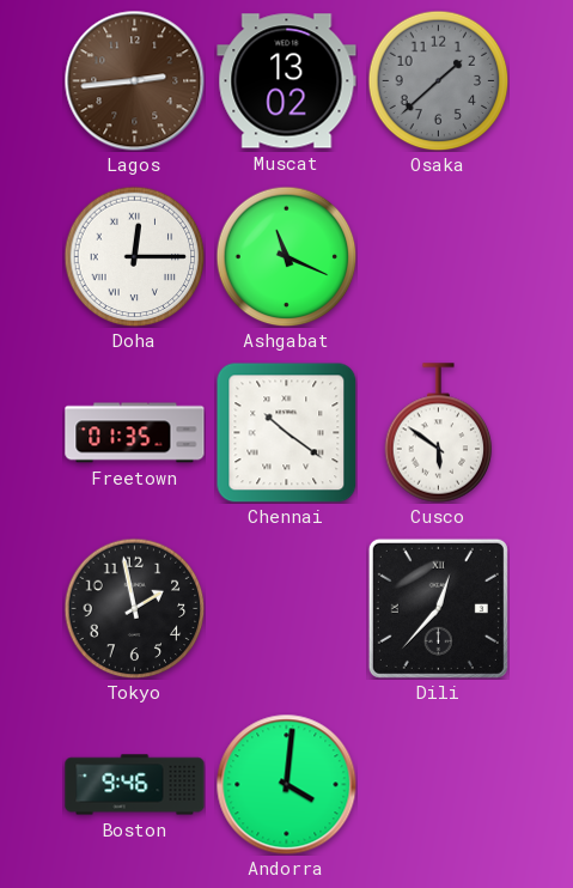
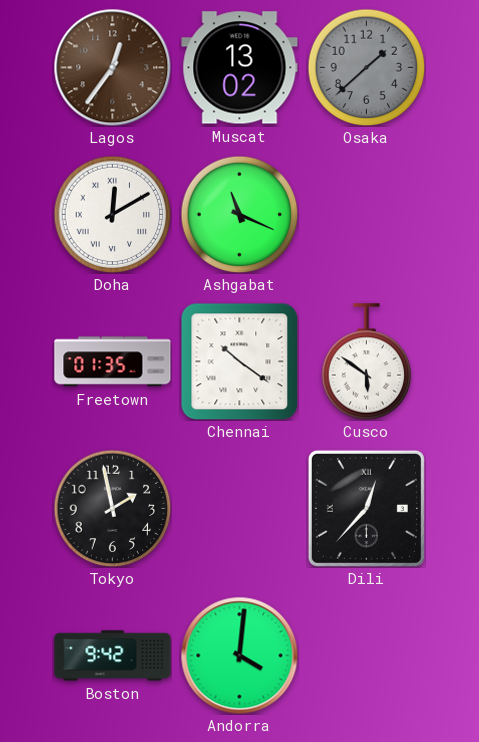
Lagos: 2:44 -> 12:36 (112, 67)
Doha: 12:15 -> 12:10 (112, 214)
Boston: 9:46 -> 9:42 (113, 656)
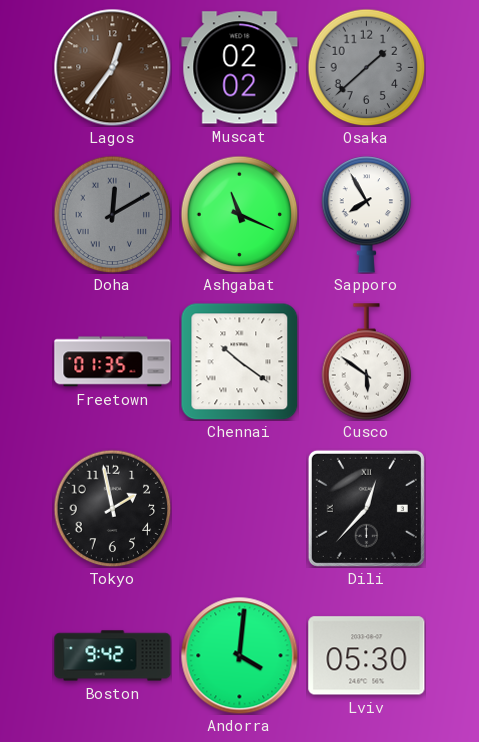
Muscat: 13:02 -> 02:02 (240, 68)
Doha dial: white -> grey (112, 214)
Sapporo: none -> 7:55 (367, 215)
Lviv: none -> 05:30 (367, 656)
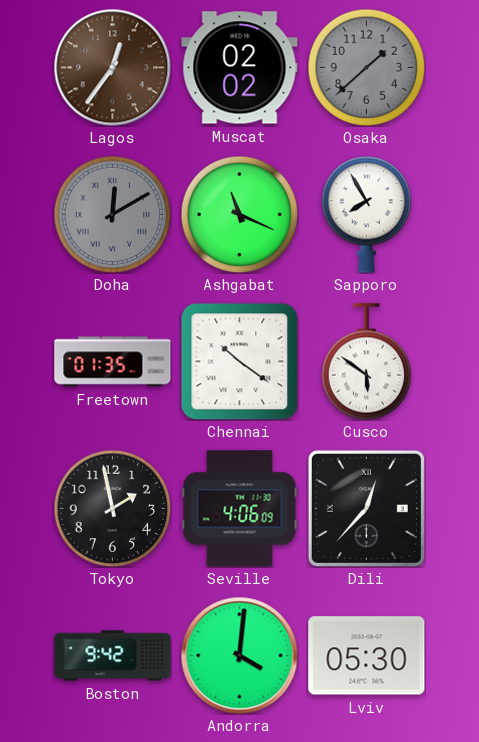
Seville: none -> 4:06 (240, 509)
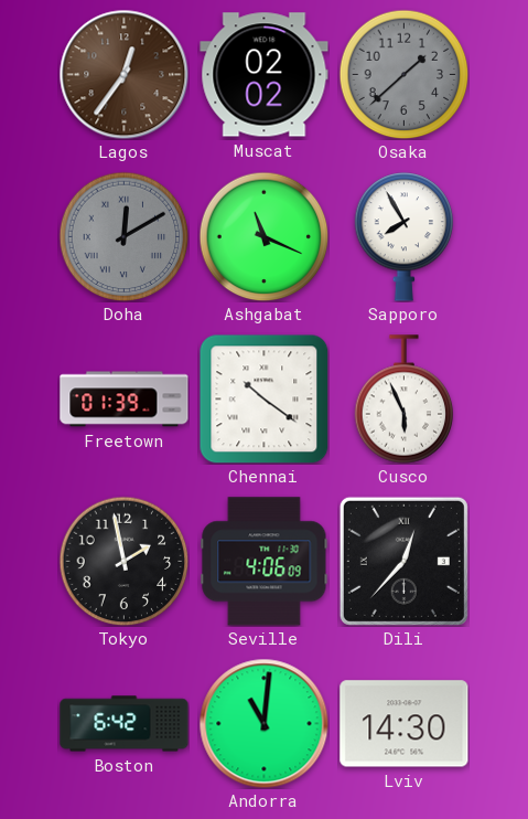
Freetown: 01:35 -> 01:39 (125, 400)
Cusco: 5:51 -> 5:56 (405, 400)
Boston: 9:42 -> 6:42 (125, 724)
Andorra: 4:01 -> 11:01 (263, 723)
Lviv: 05:30 -> 14:30 (405, 724)
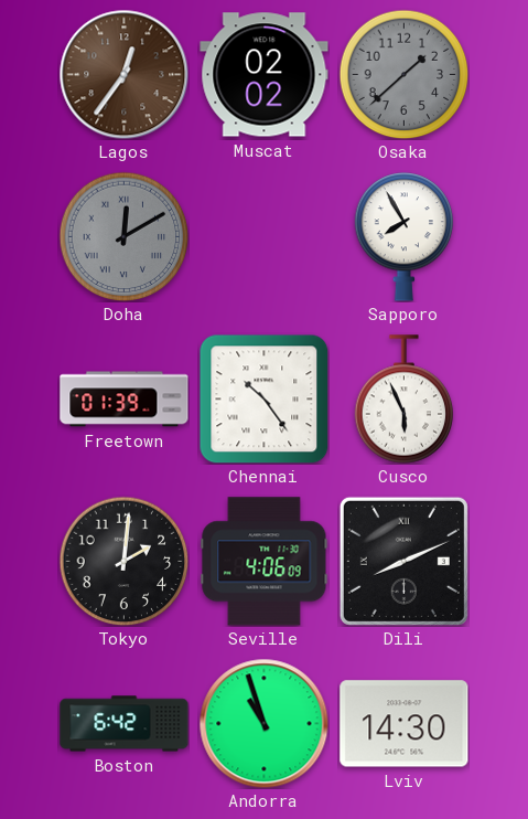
Ashgabat: 11:19 -> none (263, 236)
Chennai: 10:21 -> 10:24 (263, 398)
Tokyo: 1:58 -> 2:01 (123, 561)
Dili: 12:37 -> 8:11 (403, 561)
Andorra: 11:01 -> 10:57 (263, 723)
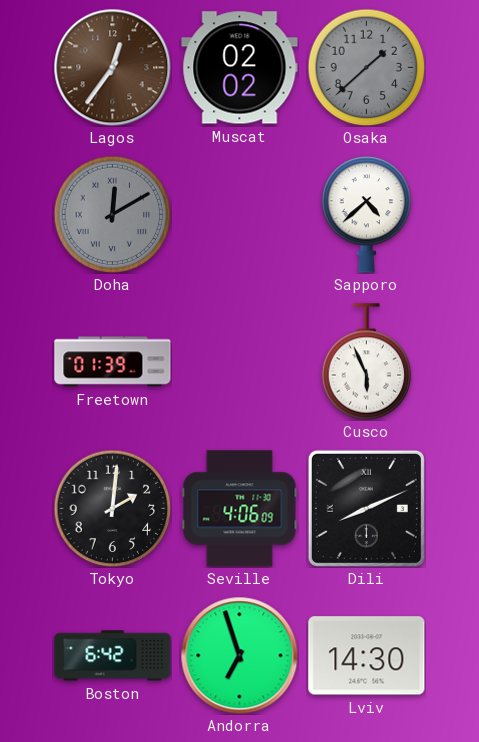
Sapporo: 7:55 -> 4:38 (367, 215)
Chennai: 10:24 -> none (263, 398)
Andorra: 10:57 -> 6:57 (239, 655)
